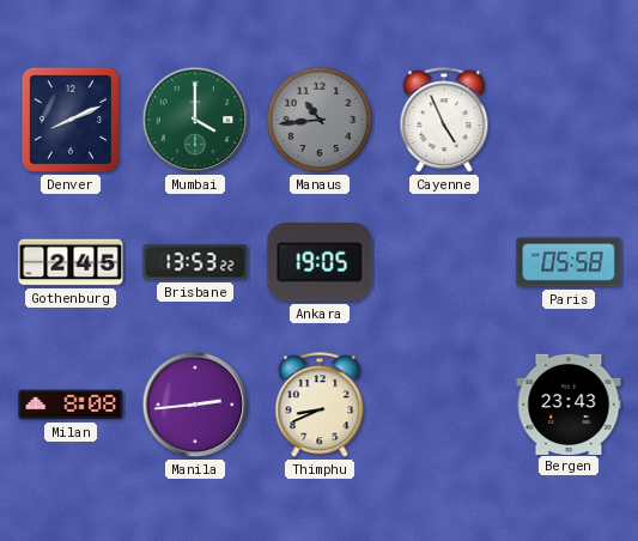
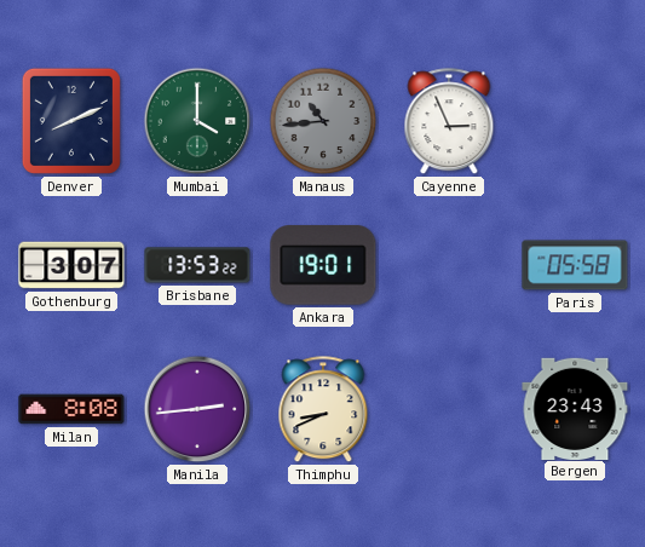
Cayenne: 4:56 -> 2:56 (449, 122)
Gothenburg: 2:45 -> 3:07 (71, 265)
Ankara: 19:05 -> 19:01 (323, 265)
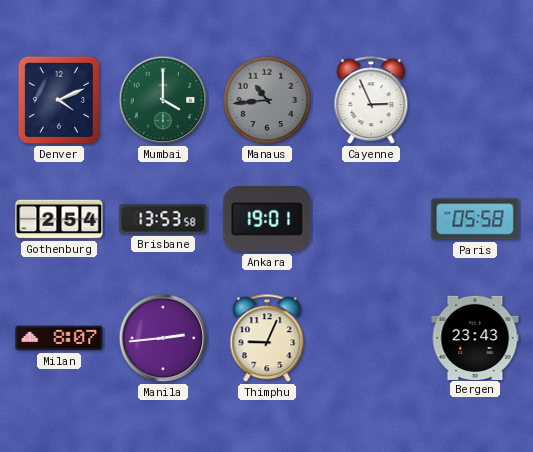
Denver: 8:11 -> 4:11 (59, 100)
Gothenburg: 3:07 -> 2:54 (59, 219)
Brisbane: 13:53:22 -> 13:53:58 (163, 219)
Milan: 8:08 -> 8:07 (59, 338)
Thimphu: 8:41 -> 9:04 (267, 339)
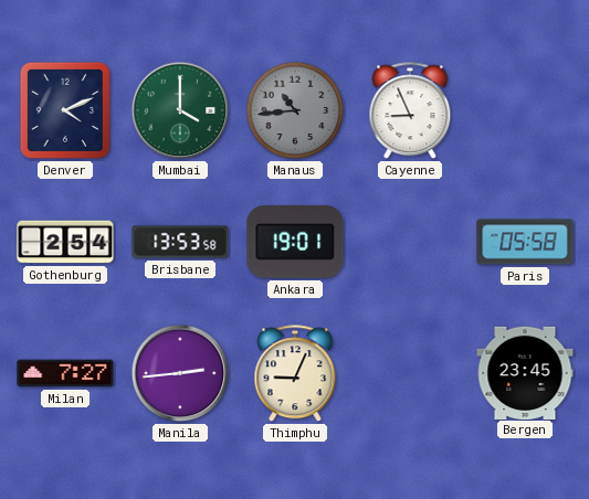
Cayenne: 2:56 -> 8:56 (410, 112)
Milan: 8:07 -> 7:27 (65, 373)
Bergen: 23:43 -> 23:45 (525, 372)
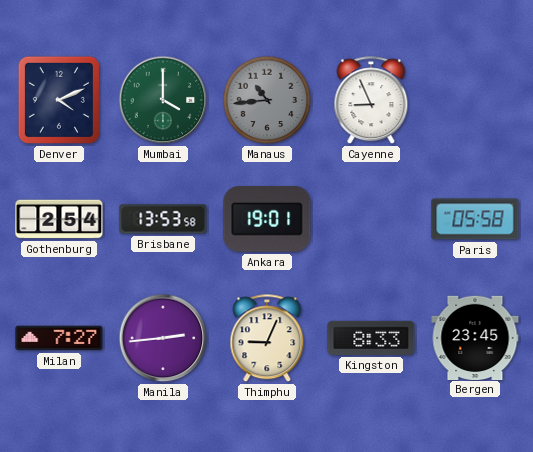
Kingston: none -> 8:33 (371, 338)
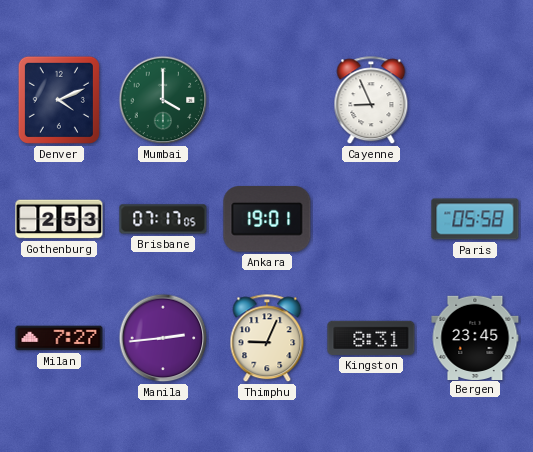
Manaus: 10:44 -> none (267, 100)
Gothenburg: 2:54 -> 2:53 (59, 219)
Brisbane: 13:53 -> 07:17 (163, 219)
Kingston: 8:33 -> 8:31 (371, 338)
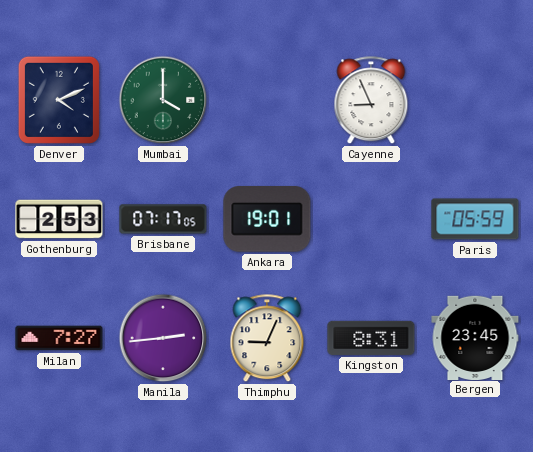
Paris: 05:58 -> 05:59 (475, 219)
